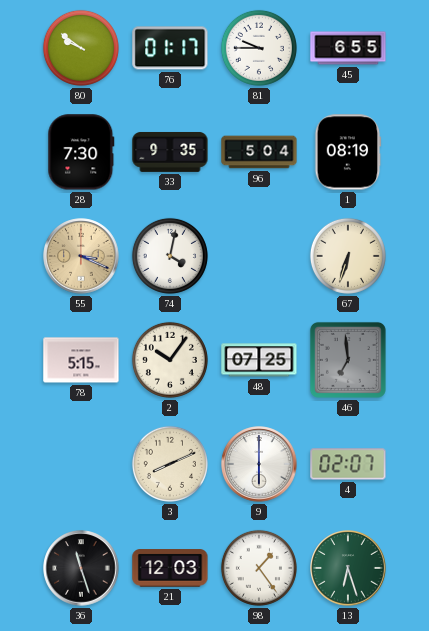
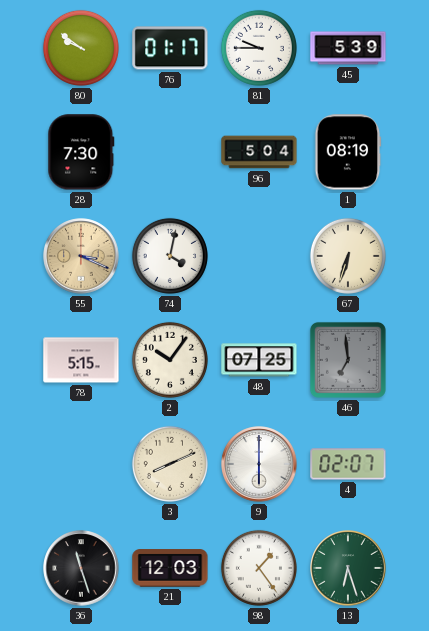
45: 6:55 -> 5:39 (348, 48)
33: 9:35 -> none (170, 152)
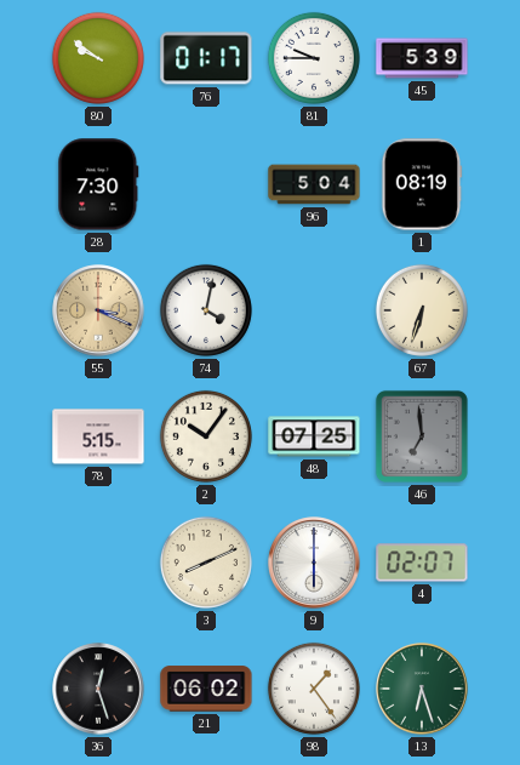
36: 11:27 -> 12:27 (98, 689)
21: 12:03 -> 06:02 (206, 689)
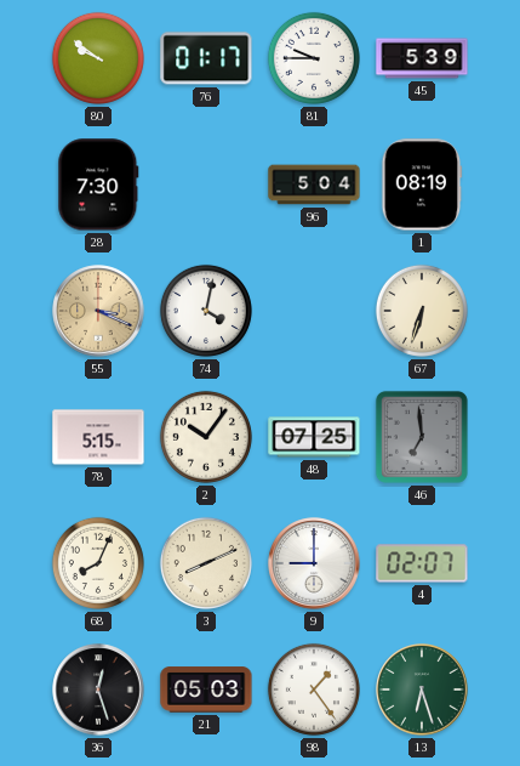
68: none -> 8:04 (98, 563)
9: 6:00 -> 9:00 (314, 563)
21: 06:02 -> 05:03 (206, 690)
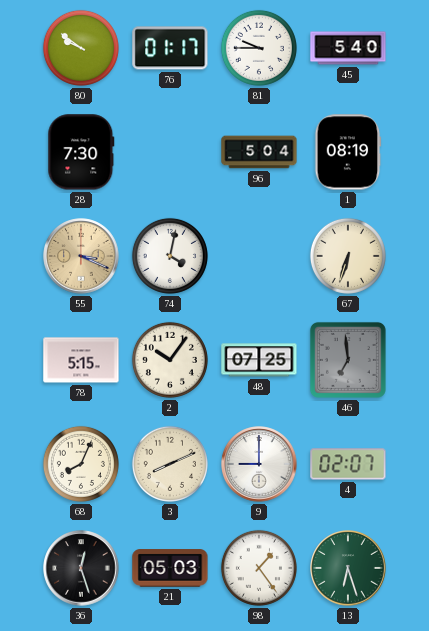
45: 5:39 -> 5:40 (348, 48)
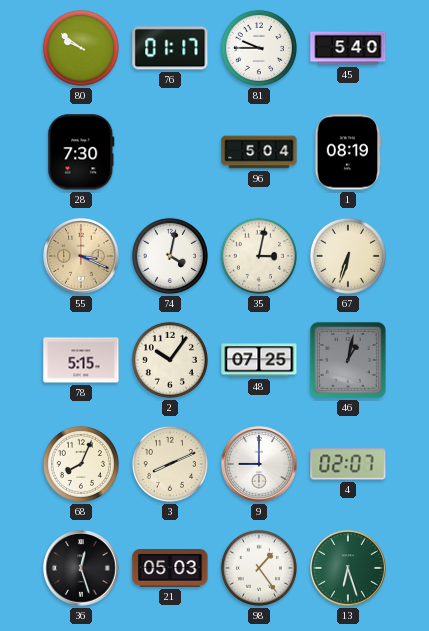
35: none -> 3:02 (259, 256)
46: 6:59 -> 1:02 (348, 360)
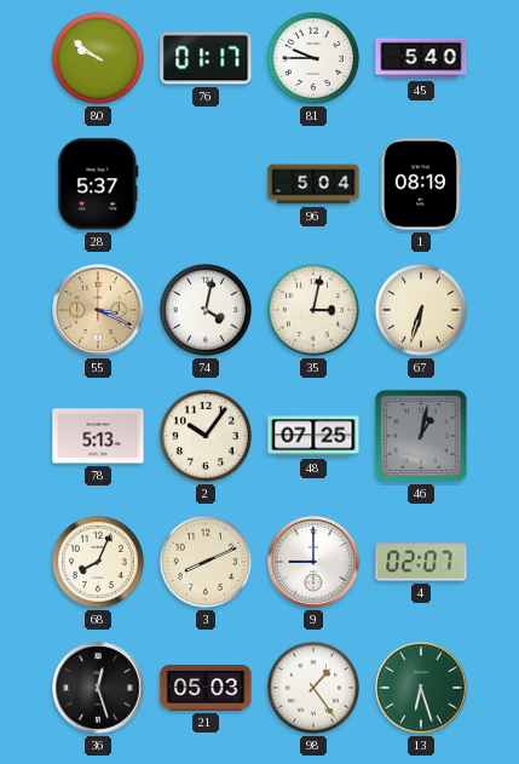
28: 7:30 -> 5:37 (98, 184)
78: 5:15 -> 5:13 (98, 436)
